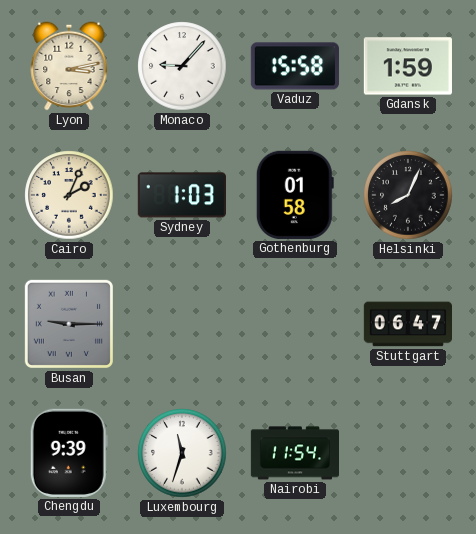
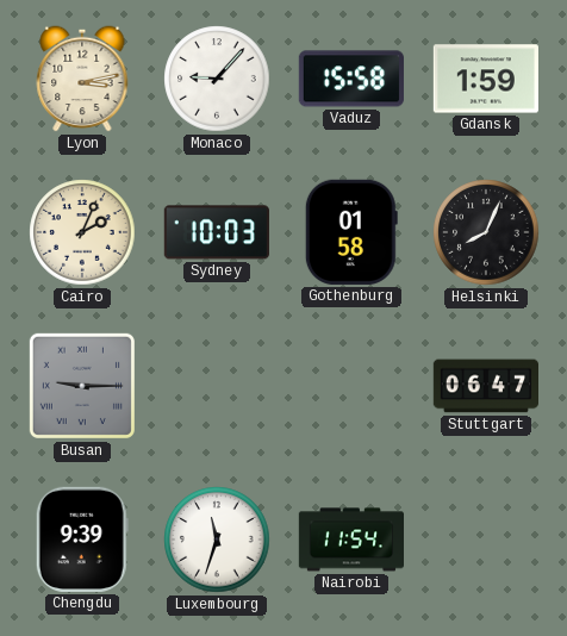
Sydney: 1:03 -> 10:03 (217, 232)
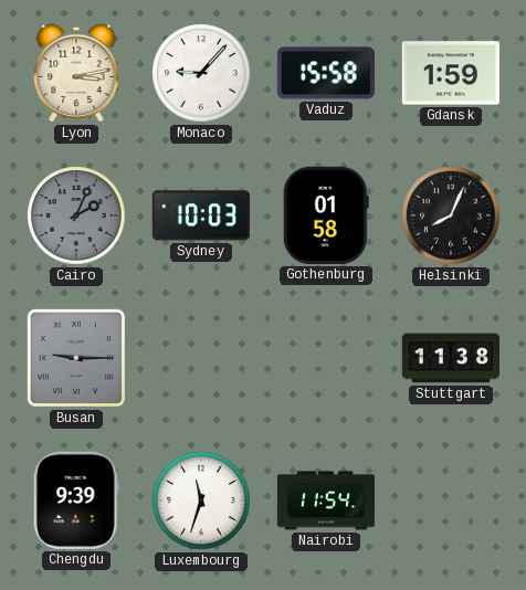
Cairo dial: cream -> grey (76, 215)
Stuttgart: 06:47 -> 11:38 (450, 358)
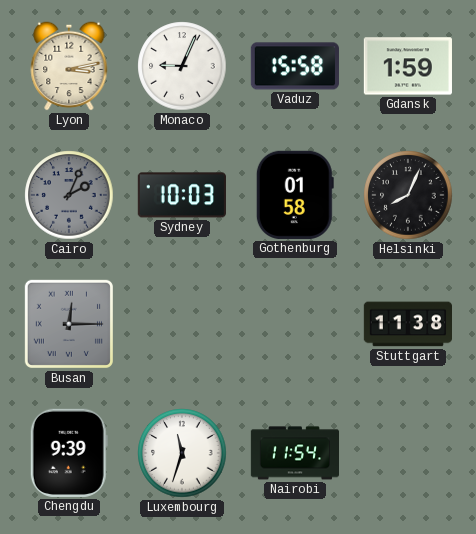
Monaco: 9:07 -> 9:04 (182, 66)
Busan: 9:15 -> 12:15 (69, 324)
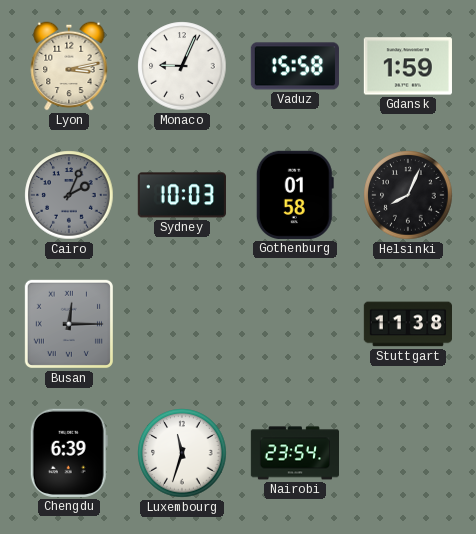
Chengdu: 9:39 -> 6:39 (69, 453)
Nairobi: 11:54 -> 23:54 (294, 453)
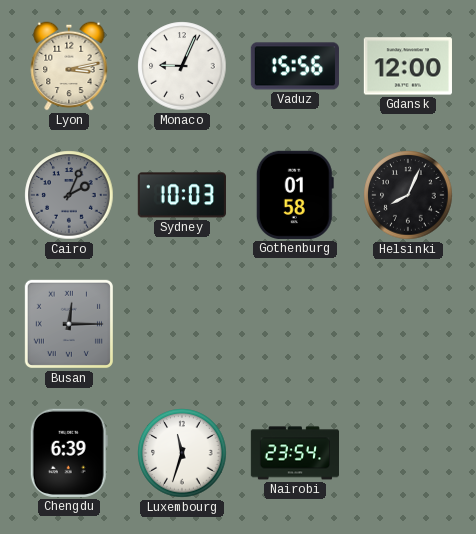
Vaduz: 15:58 -> 15:56 (295, 66)
Gdansk: 1:59 -> 12:00 (408, 66)
Stuttgart: 11:38 -> none (407, 324)
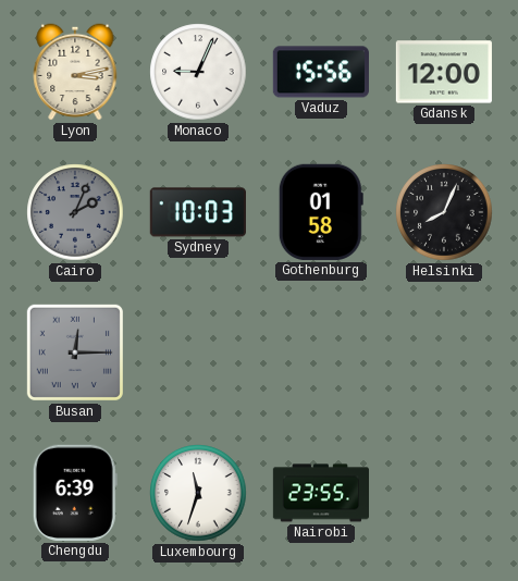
Nairobi: 23:54 -> 23:55 (320, 493)
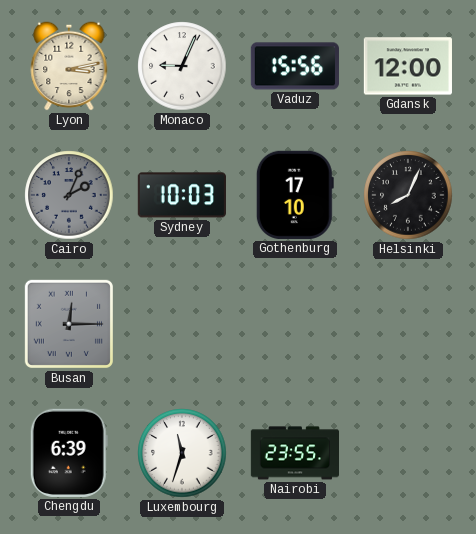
Gothenburg: 01:58 -> 17:10 (295, 195)
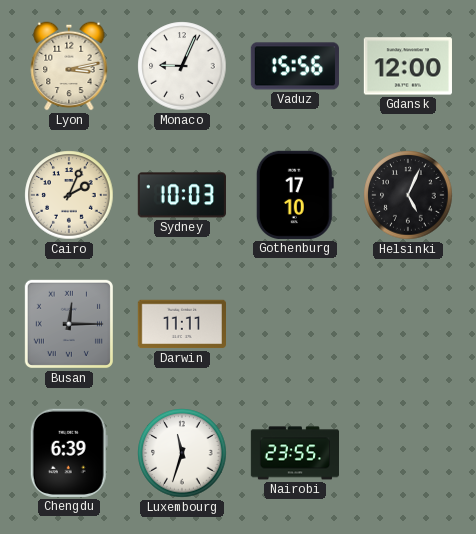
Cairo dial: grey -> cream (69, 195)
Helsinki: 8:04 -> 5:04 (408, 195)
Darwin: none -> 11:11 (181, 324)
